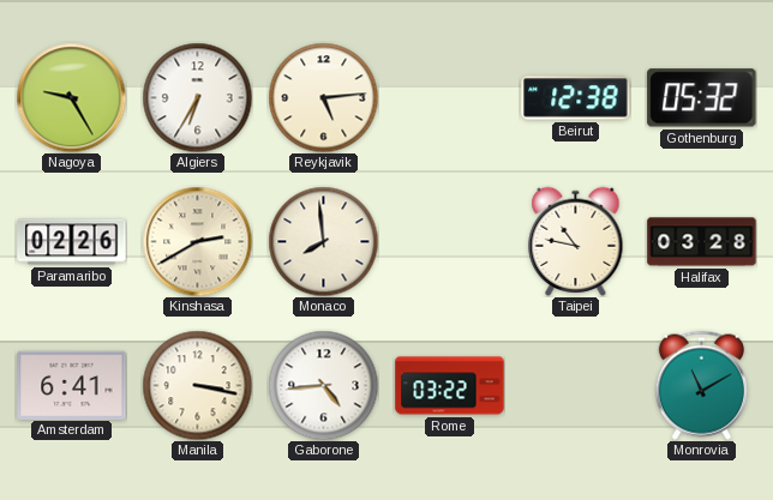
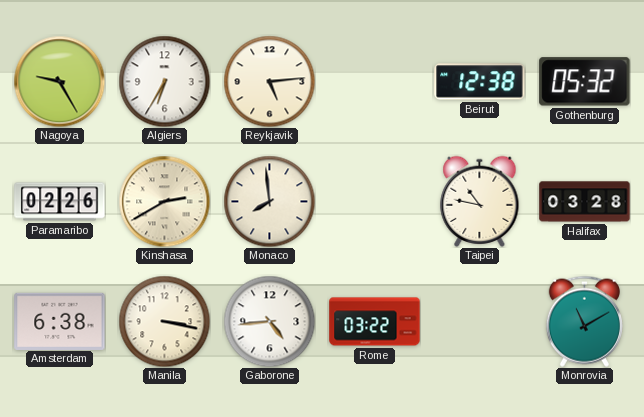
Amsterdam: 6:41 -> 6:38 (60, 321)
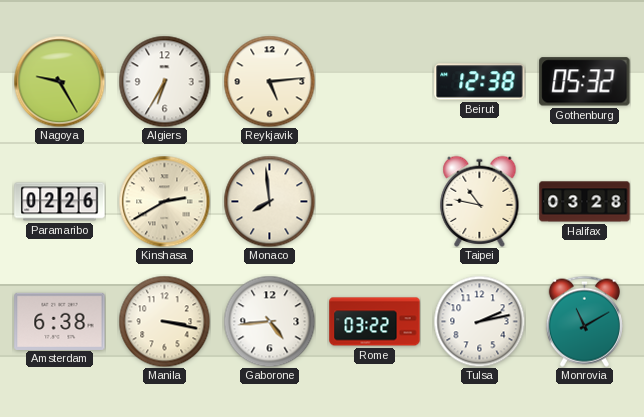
Tulsa: none -> 2:13 (479, 321)
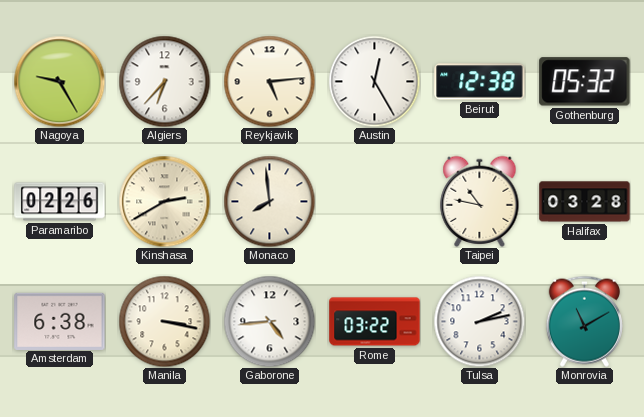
Algiers: 6:35 -> 6:37 (164, 81)
Austin: none -> 12:25 (374, 81)
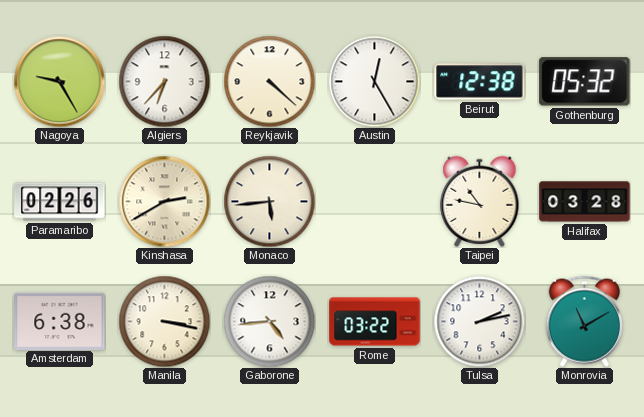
Reykjavik: 5:14 -> 4:22 (269, 81)
Monaco: 7:59 -> 5:44 (269, 201)
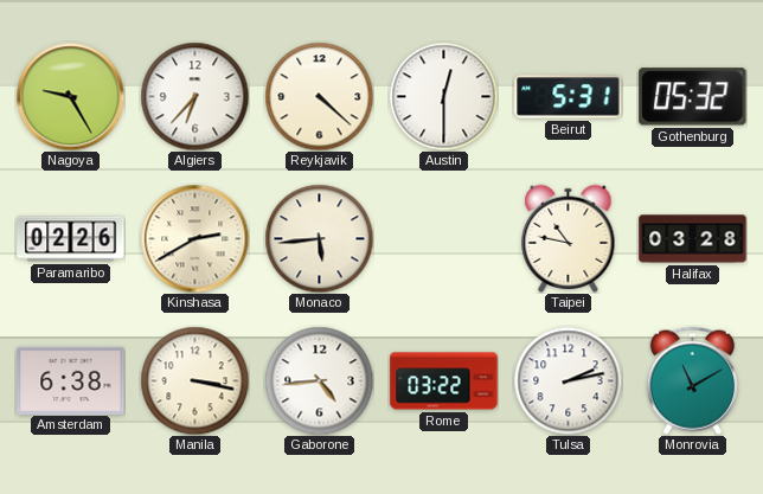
Austin: 12:25 -> 12:30 (443, 96)
Beirut: 12:38 -> 5:31 (569, 97)
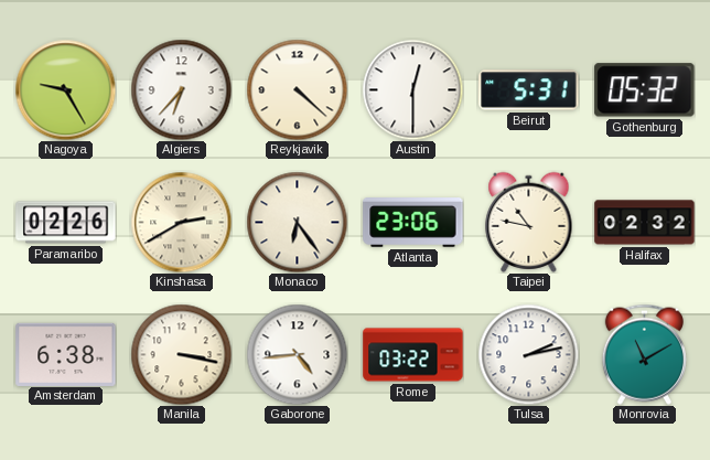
Monaco: 5:44 -> 6:24 (297, 222)
Atlanta: none -> 23:06 (413, 223)
Halifax: 03:28 -> 02:32 (645, 223)
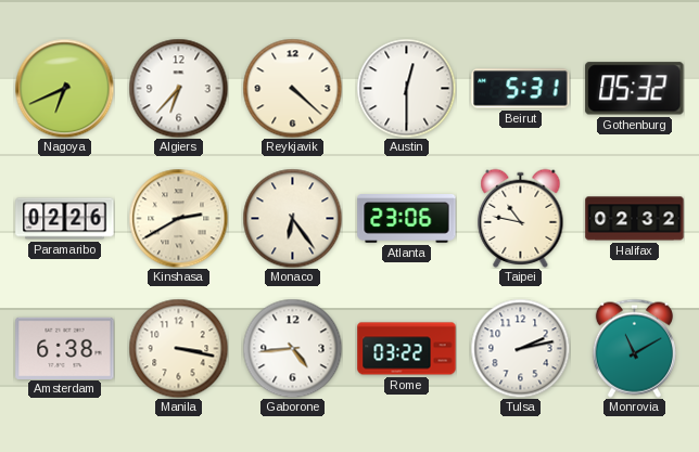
Nagoya: 9:25 -> 6:41 (64, 88)
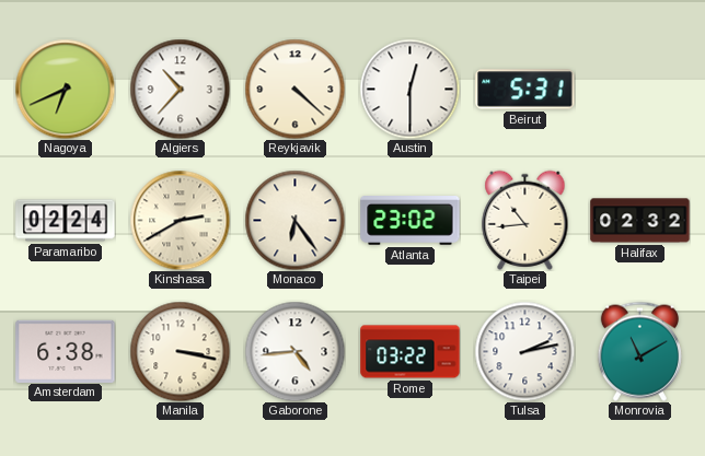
Algiers: 6:37 -> 10:37 (180, 89)
Gothenburg: 05:32 -> none (635, 89)
Paramaribo: 02:26 -> 02:24 (66, 221)
Atlanta: 23:06 -> 23:02 (411, 221)
Taipei: 10:47 -> 10:44 (525, 220)
